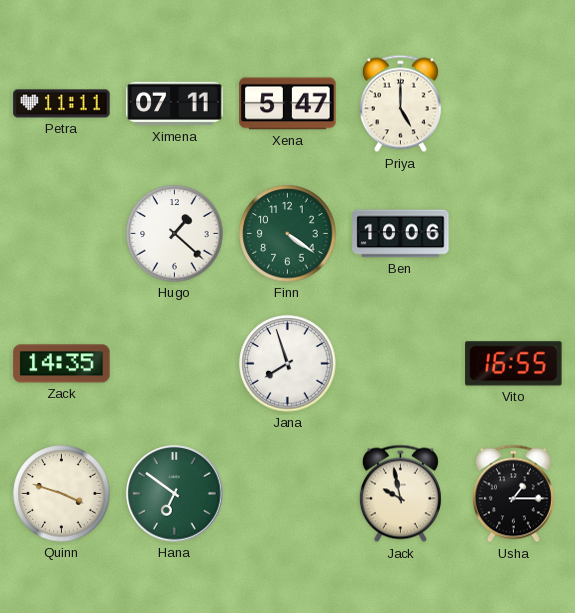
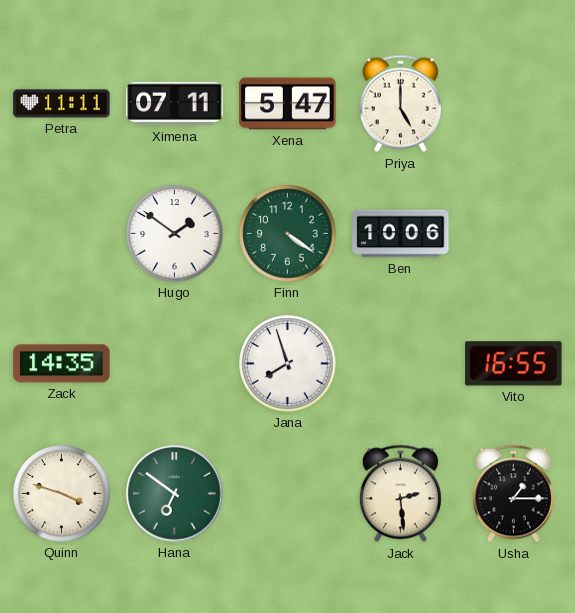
Hugo: 1:22 -> 1:51 (175, 234)
Jack: 9:58 -> 2:29 (400, 494)
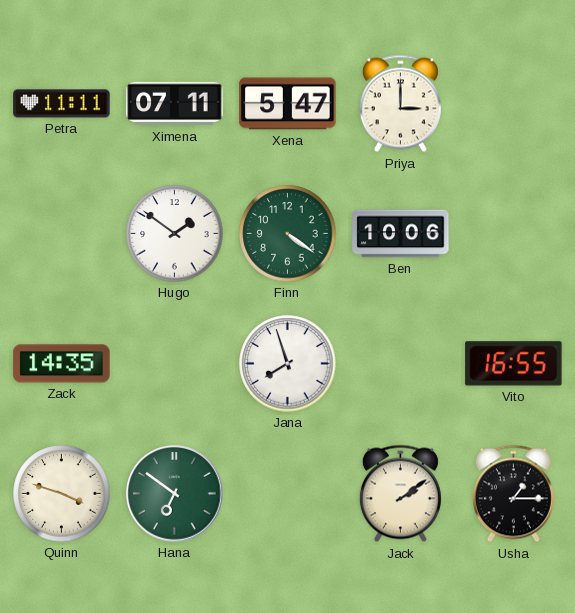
Priya: 5:00 -> 3:00 (400, 104)
Jack: 2:29 -> 2:09 (400, 494)
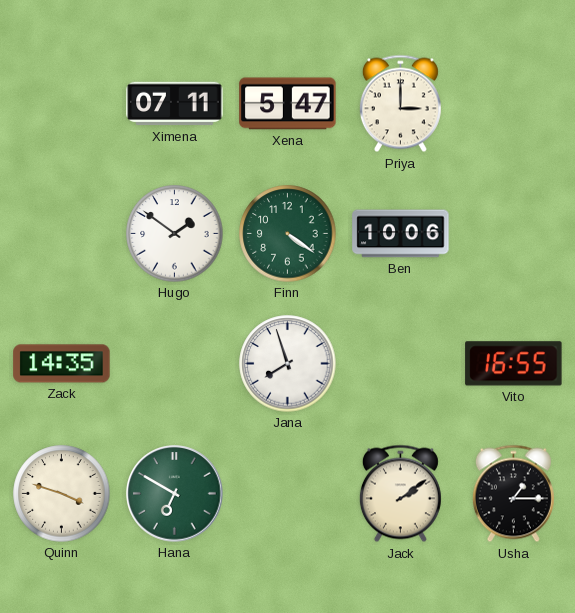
Petra: 11:11 -> none (62, 104)
Hana: 6:51 -> 6:50 (175, 494)
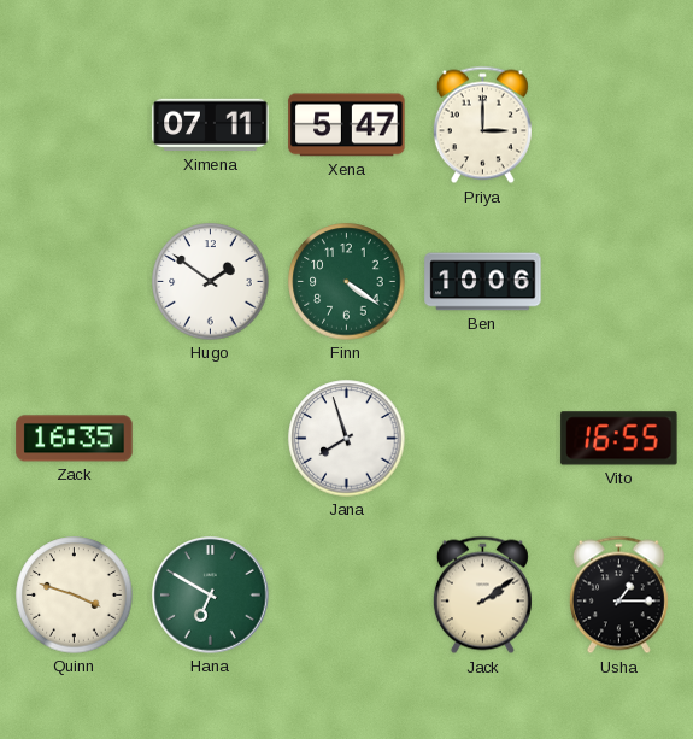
Zack: 14:35 -> 16:35 (75, 439)
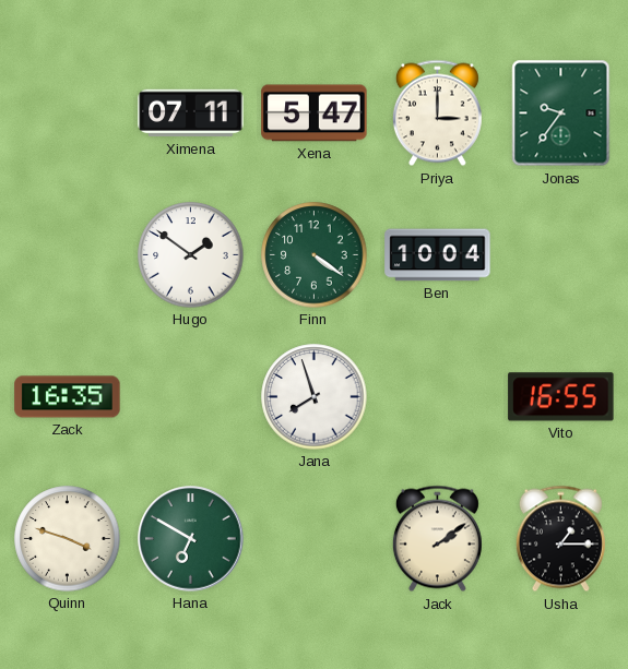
Jonas: none -> 9:36 (561, 114)
Ben: 10:06 -> 10:04 (438, 255)
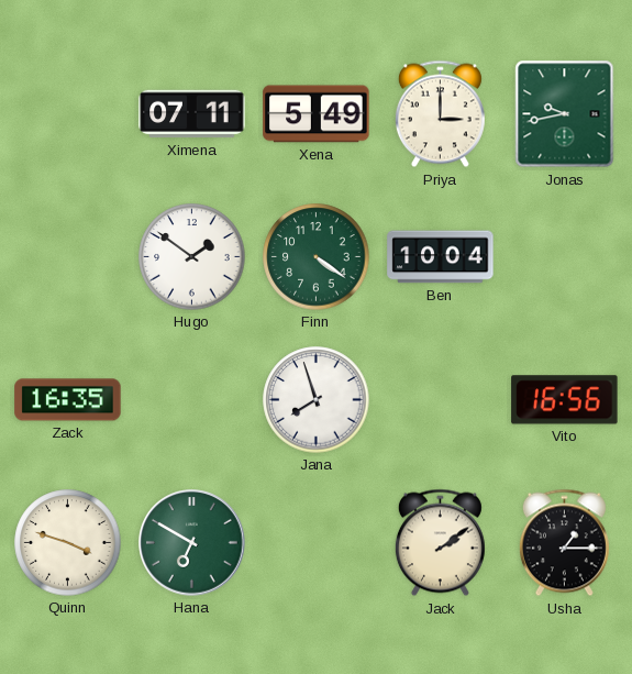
Xena: 5:47 -> 5:49 (317, 114)
Jonas: 9:36 -> 9:43 (565, 114)
Vito: 16:55 -> 16:56 (565, 400)
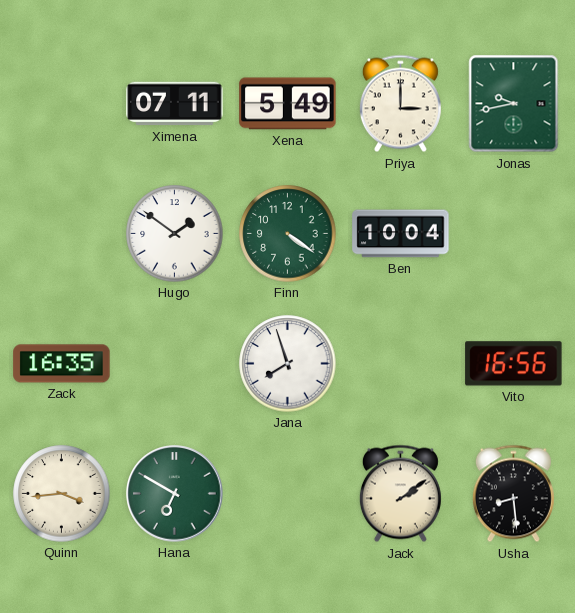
Quinn: 3:48 -> 3:44 (62, 494)
Usha: 1:15 -> 8:29 (513, 494)
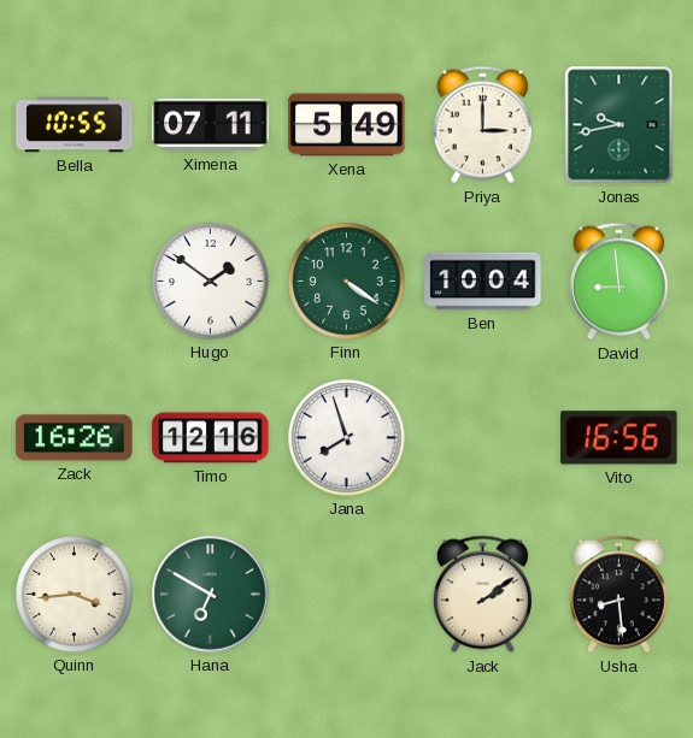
Bella: none -> 10:55 (75, 125)
David: none -> 8:59 (618, 282)
Zack: 16:35 -> 16:26 (75, 438)
Timo: none -> 12:16 (211, 438)
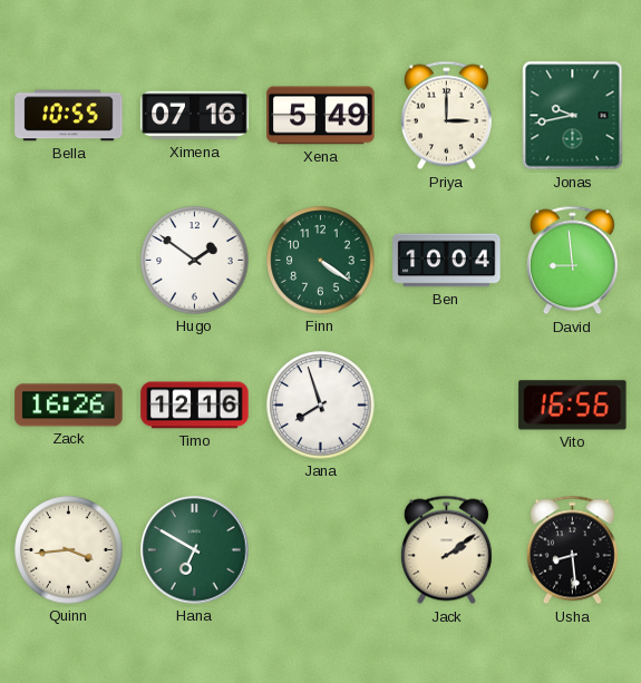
Ximena: 07:11 -> 07:16 (195, 116)
